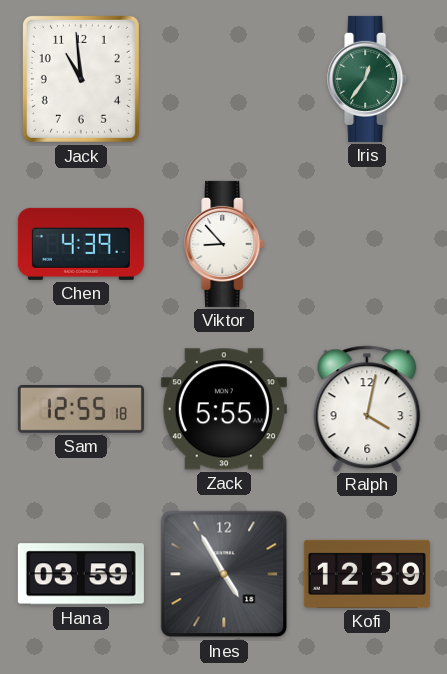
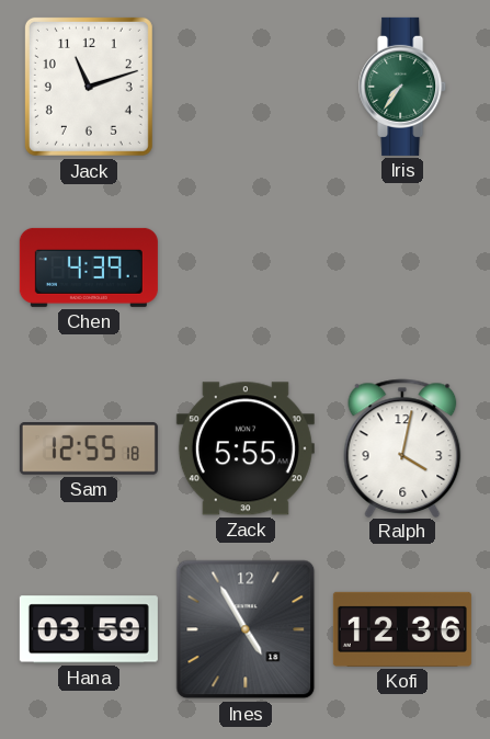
Jack: 10:59 -> 11:12 (89, 87)
Iris: 12:36 -> 7:36 (403, 87)
Viktor: 8:53 -> none (225, 244)
Kofi: 12:39 -> 12:36 (402, 629)
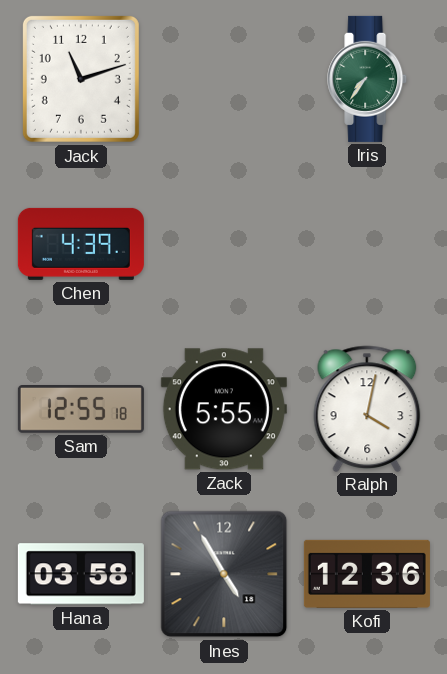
Hana: 03:59 -> 03:58 (81, 574)
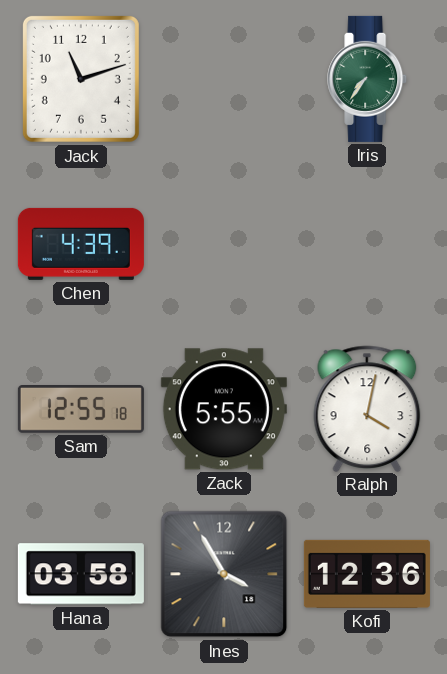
Ines: 4:55 -> 3:55 (224, 574)
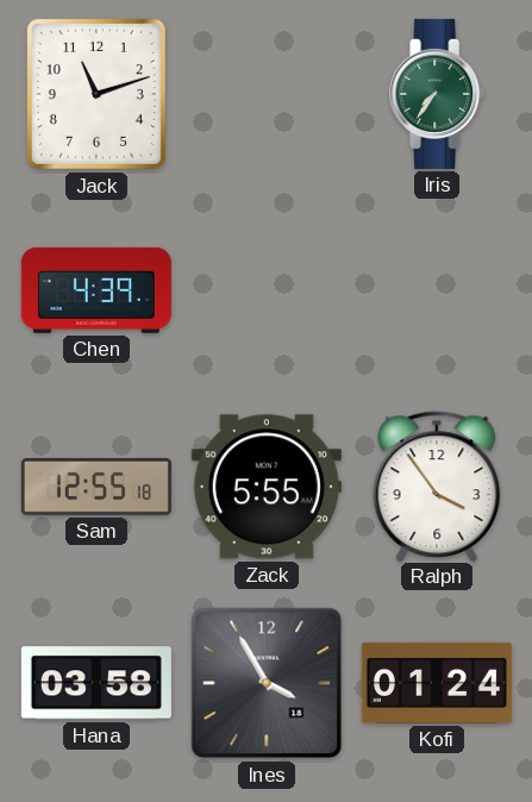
Ralph: 4:02 -> 3:54 (437, 485)
Kofi: 12:36 -> 01:24 (437, 683)
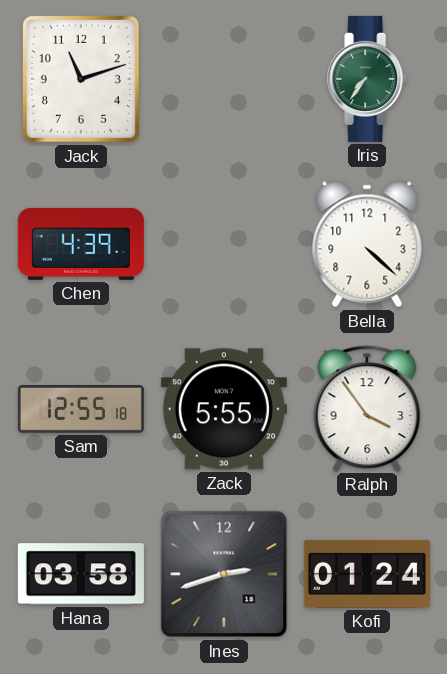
Bella: none -> 4:22 (367, 244)
Ines: 3:55 -> 2:42 (224, 574)
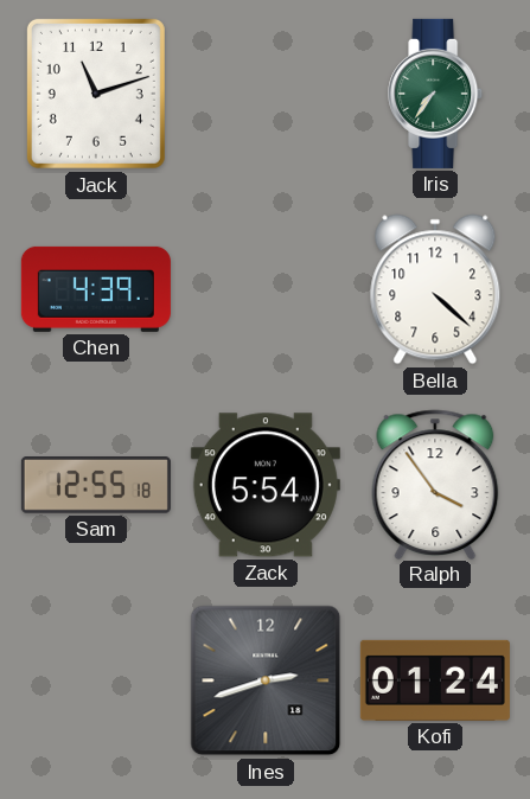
Zack: 5:55 -> 5:54 (266, 485)
Hana: 03:58 -> none (81, 574)
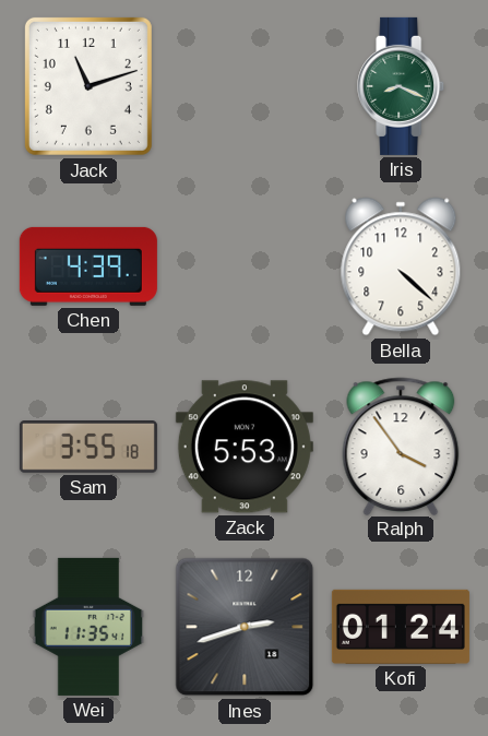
Iris: 7:36 -> 8:19 (402, 86)
Sam: 12:55 -> 3:55 (88, 448)
Zack: 5:54 -> 5:53 (245, 447)
Wei: none -> 11:35 (88, 627)
